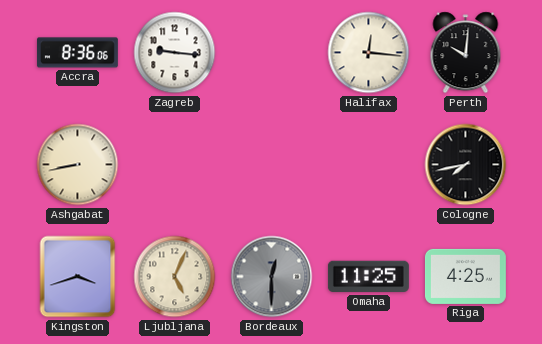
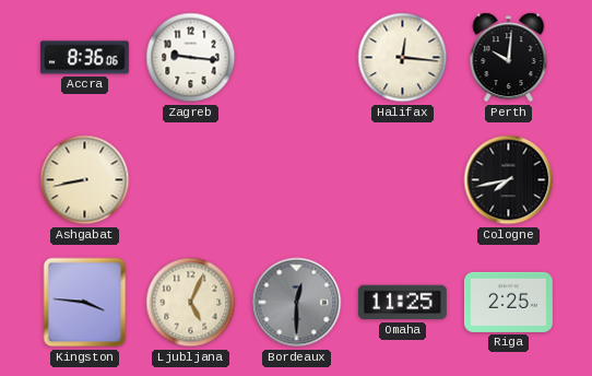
Kingston: 3:42 -> 3:46 (85, 303)
Riga: 4:25 -> 2:25 (508, 302)
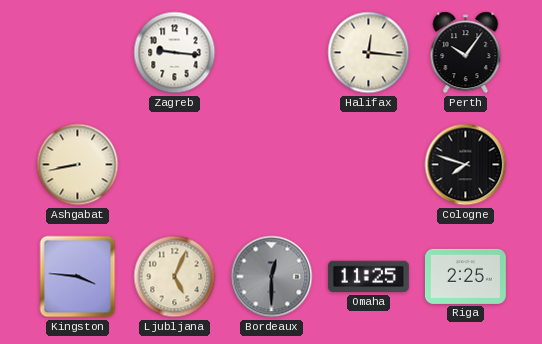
Accra: 8:36 -> none (84, 58)
Perth: 10:01 -> 10:06 (466, 53)
Cologne: 7:43 -> 7:48 (466, 165)
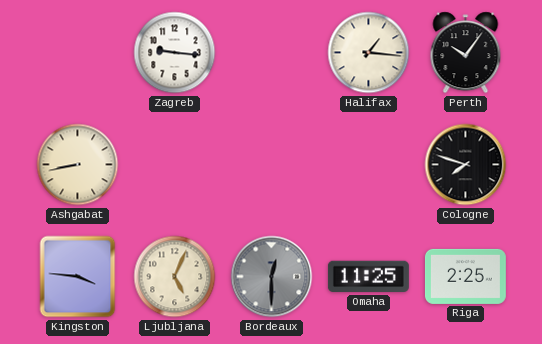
Halifax: 12:16 -> 1:16 (369, 53)
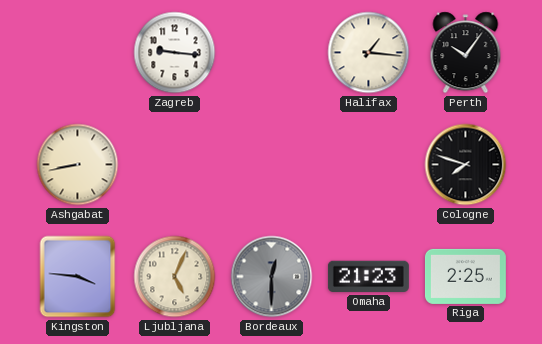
Omaha: 11:25 -> 21:23 (368, 277)
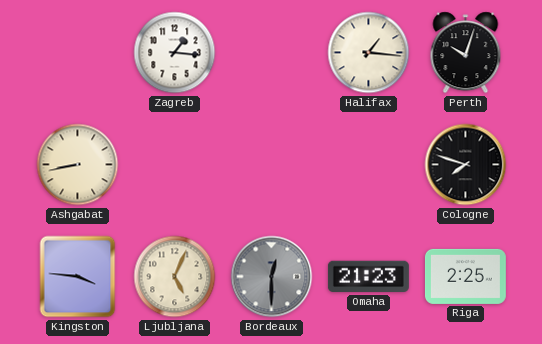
Zagreb: 9:16 -> 1:16 (175, 53)
Perth: 10:06 -> 10:03 (466, 53)
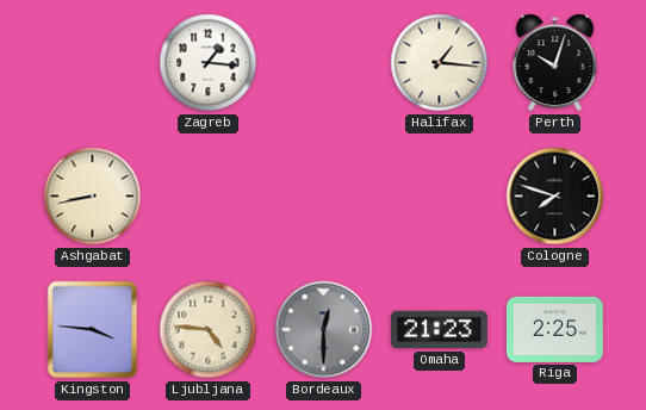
Ljubljana: 5:04 -> 4:46 (209, 330)
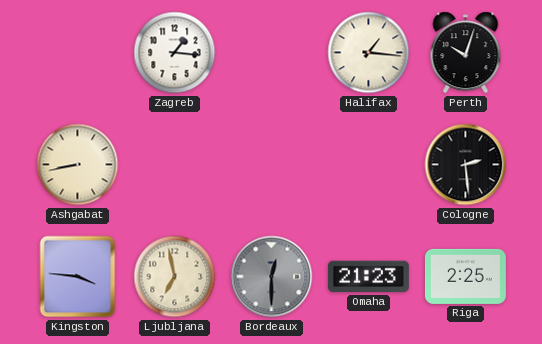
Cologne: 7:48 -> 2:29 (466, 165)
Ljubljana: 4:46 -> 6:58 (175, 277)
